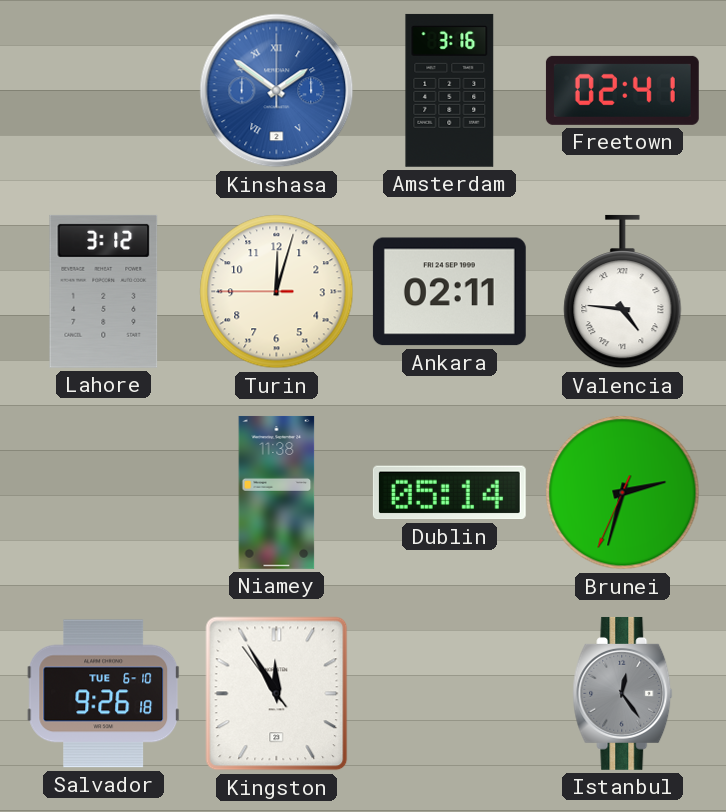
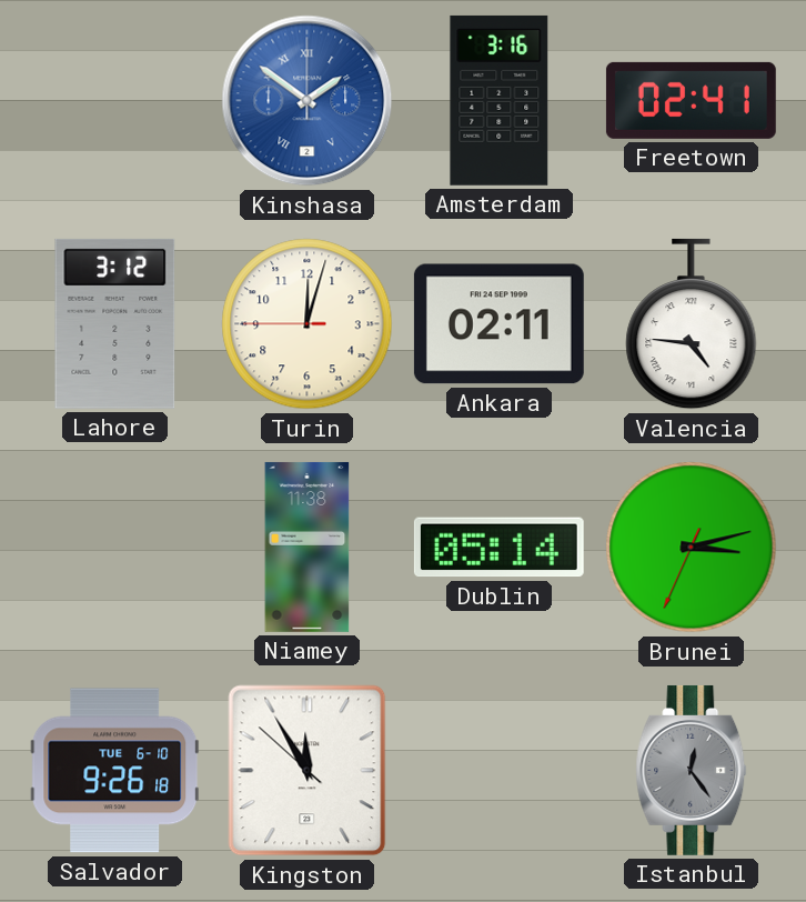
Brunei: 2:32 -> 3:12 (692, 548)
Kingston: 11:54:54 -> 11:54:52 (308, 771)
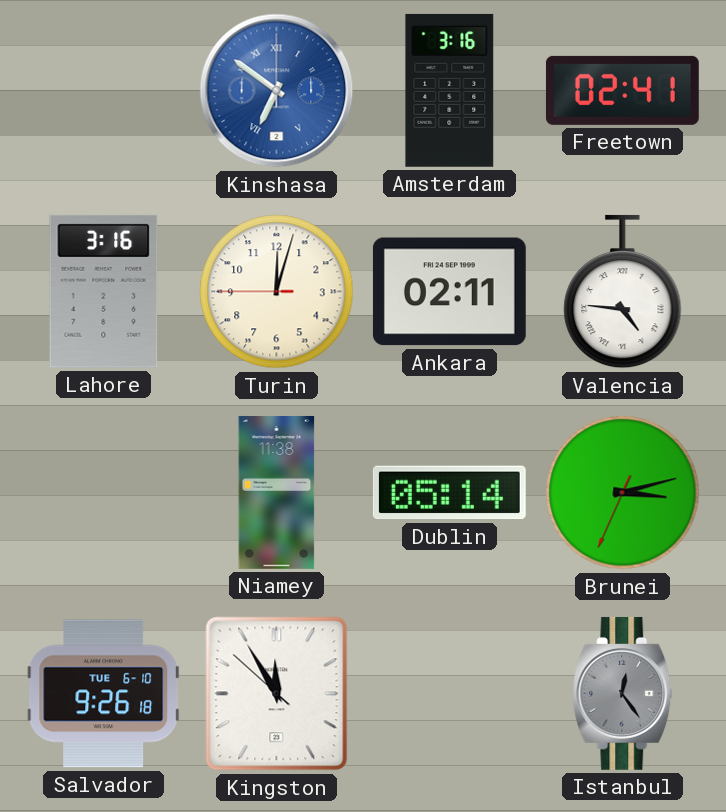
Kinshasa: 1:51 -> 6:51 (277, 91)
Lahore: 3:12 -> 3:16 (104, 291)
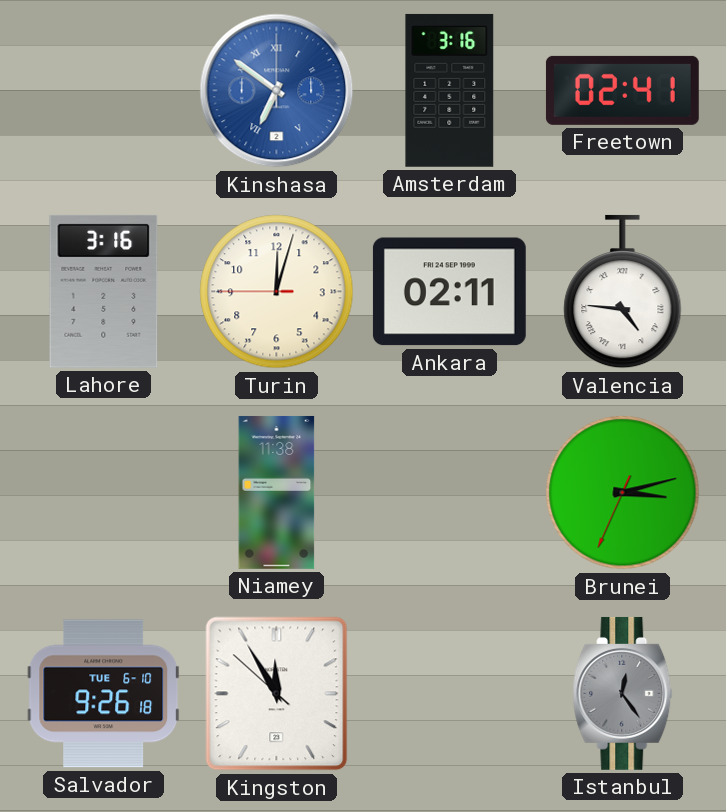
Dublin: 05:14 -> none (449, 493)
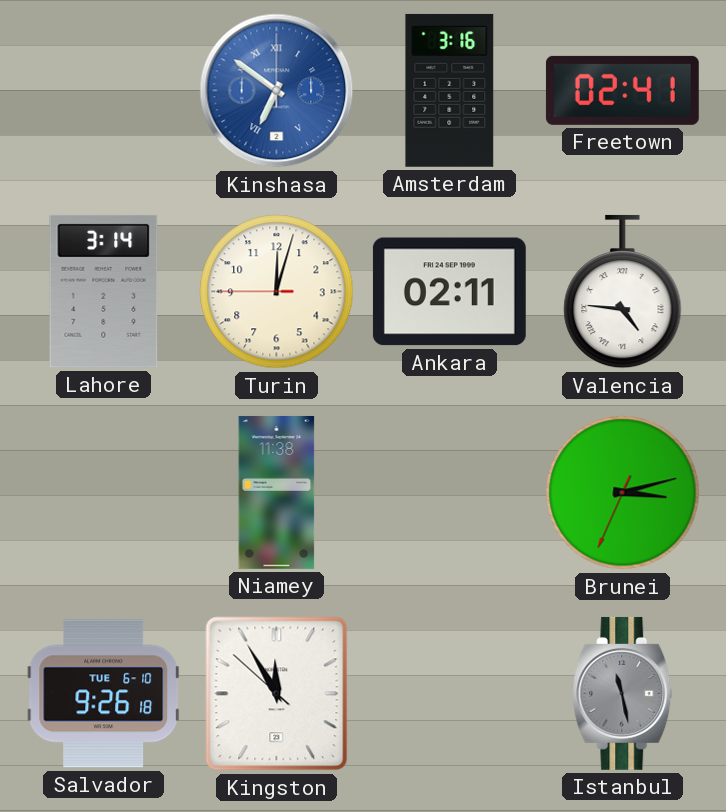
Lahore: 3:16 -> 3:14 (104, 291)
Istanbul: 12:24 -> 11:28 (623, 693)
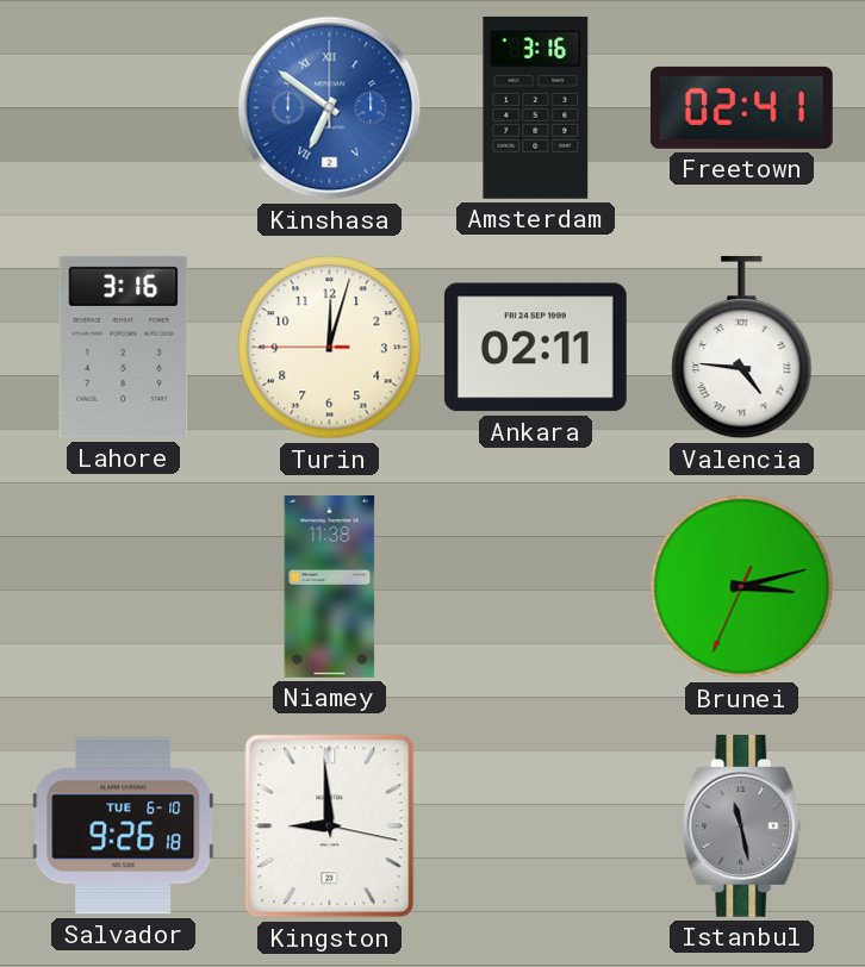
Lahore: 3:14 -> 3:16 (124, 347)
Kingston: 11:54 -> 8:59 (330, 826)
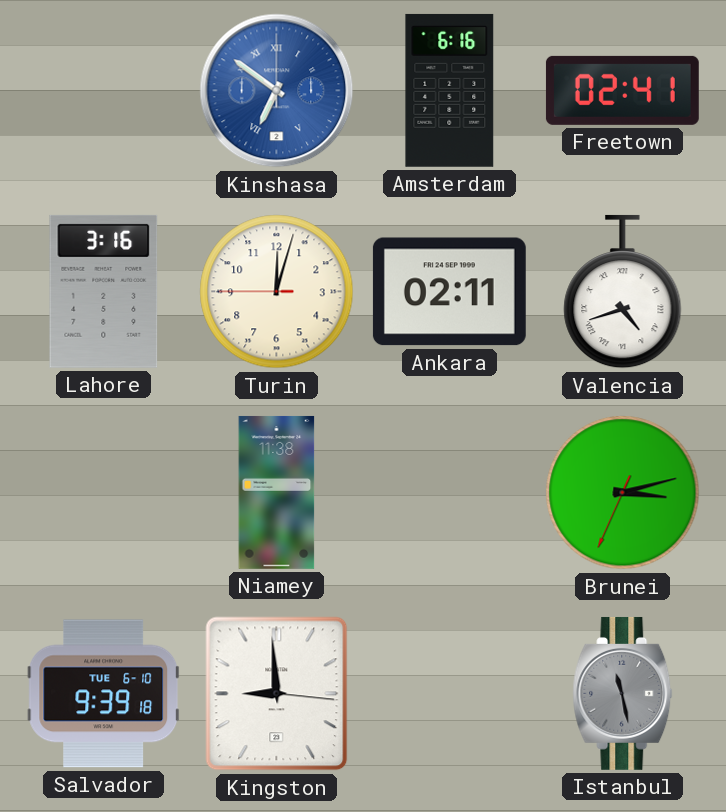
Amsterdam: 3:16 -> 6:16 (450, 90)
Valencia: 4:46 -> 4:42 (623, 292)
Salvador: 9:26 -> 9:39 (104, 694)
Kingston: 8:59:17 -> 8:59:16 (277, 694)
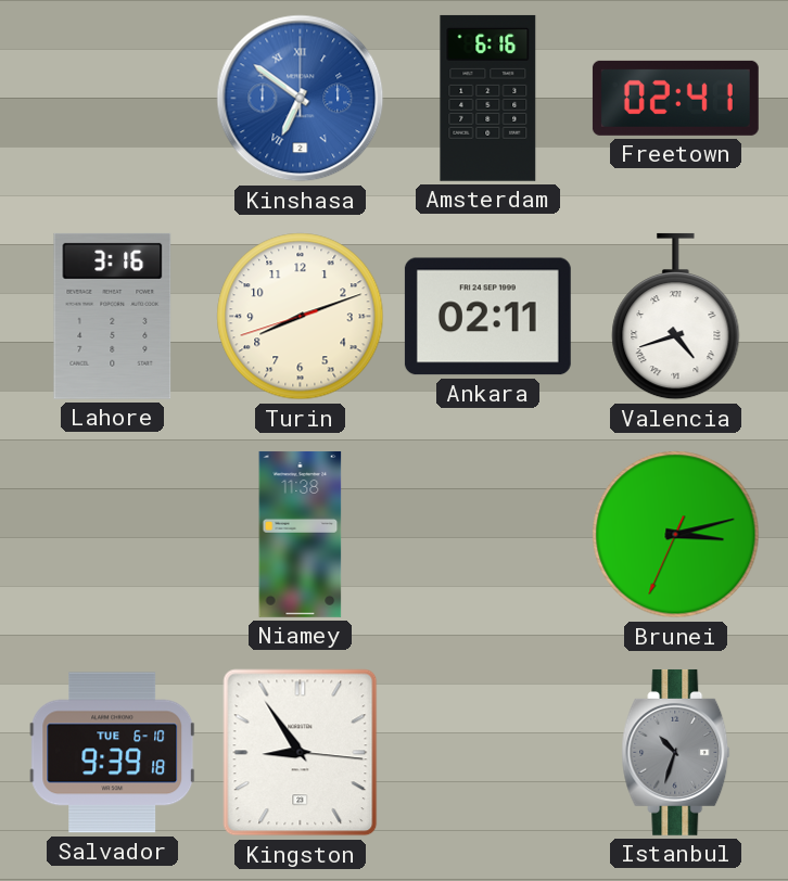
Turin: 12:02 -> 8:11 (301, 317)
Kingston: 8:59 -> 8:54 (301, 753)
Istanbul: 11:28 -> 10:33 (676, 752)
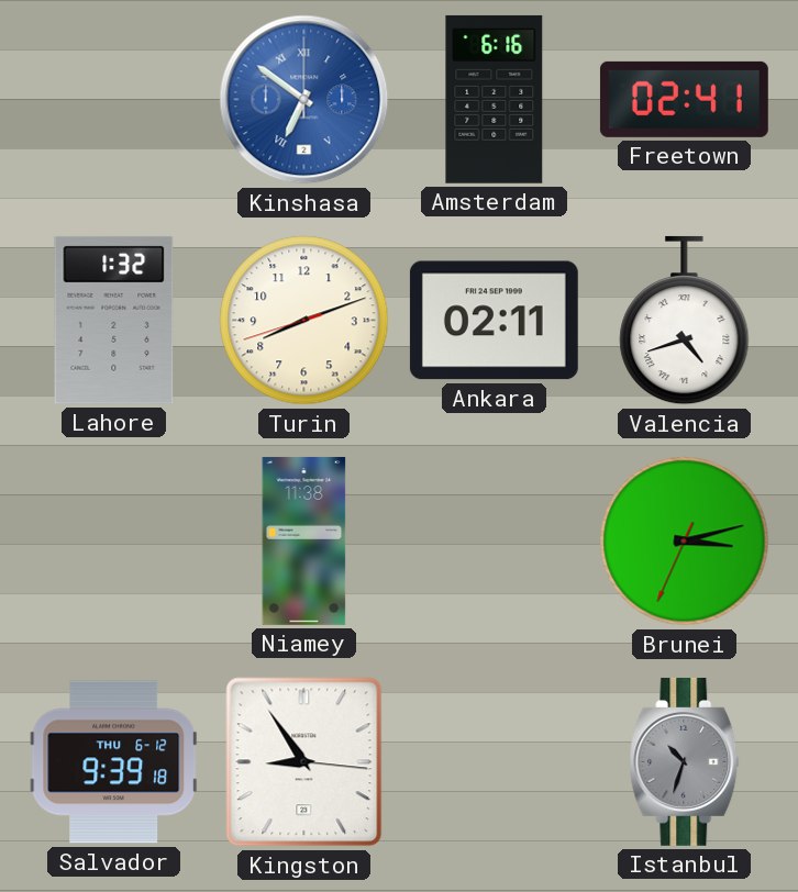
Lahore: 3:16 -> 1:32 (114, 320)
Salvador date: TUE 6-10 -> THU 6-12 (114, 762)
